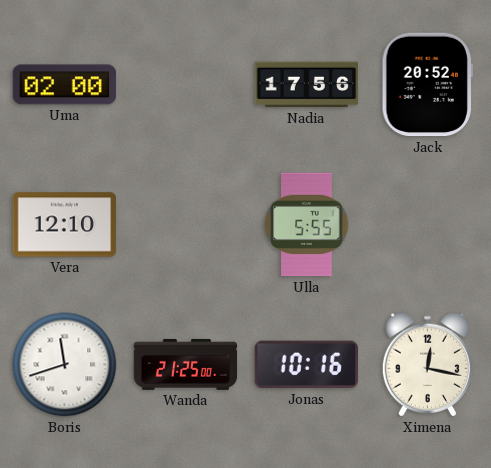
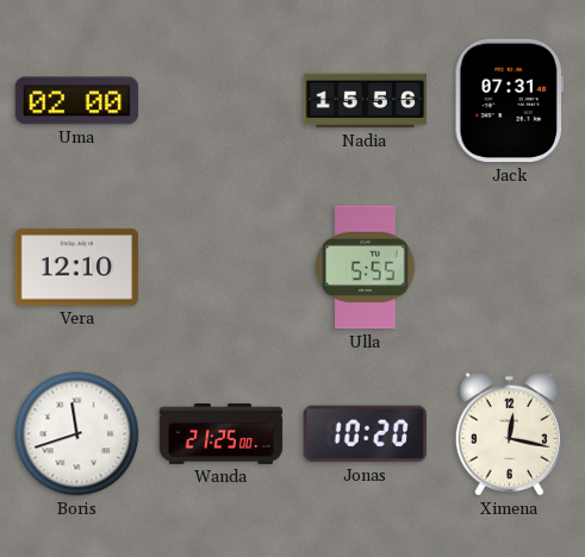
Nadia: 17:56 -> 15:56 (366, 101)
Jack: 20:52 -> 07:31 (509, 101)
Jonas: 10:16 -> 10:20 (365, 434)
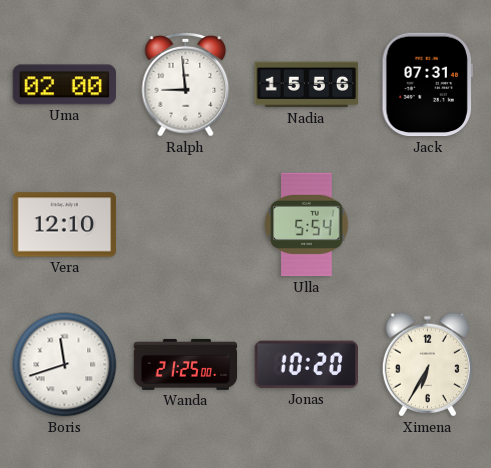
Ralph: none -> 8:59 (186, 84)
Ulla: 5:55 -> 5:54 (307, 225)
Ximena: 12:17 -> 6:35 (427, 365)
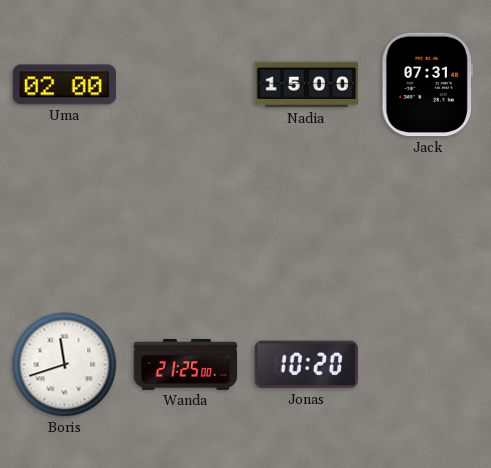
Ralph: 8:59 -> none (186, 84)
Nadia: 15:56 -> 15:00 (307, 85)
Vera: 12:10 -> none (65, 225)
Ulla: 5:54 -> none (307, 225)
Ximena: 6:35 -> none (427, 365)
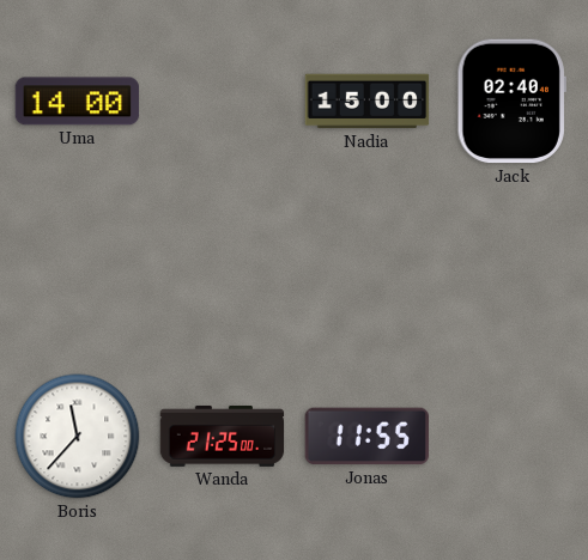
Uma: 02:00 -> 14:00 (78, 102)
Jack: 07:31 -> 02:40 (511, 102)
Boris: 11:42 -> 11:37 (78, 437)
Jonas: 10:20 -> 11:55 (366, 437)
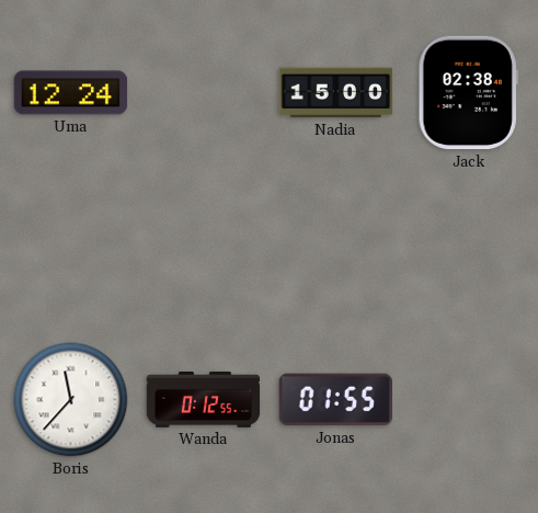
Uma: 14:00 -> 12:24 (71, 93)
Jack: 02:40 -> 02:38 (468, 93)
Wanda: 21:25 -> 0:12 (204, 399)
Jonas: 11:55 -> 01:55 (335, 400)
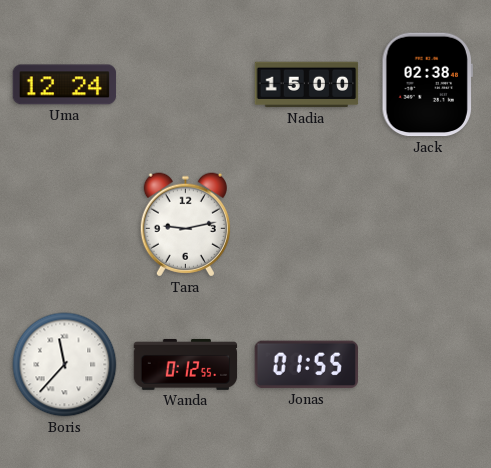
Tara: none -> 9:13 (185, 225)
